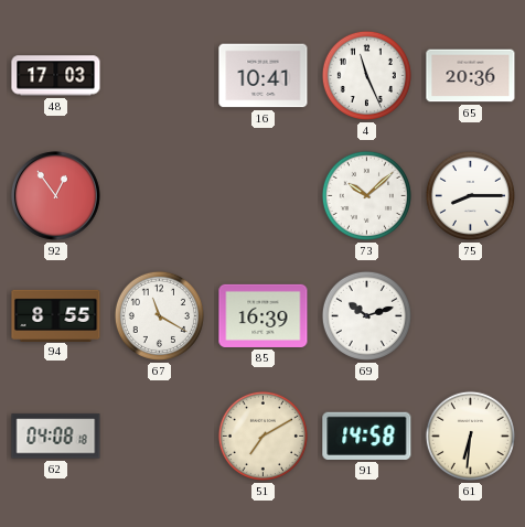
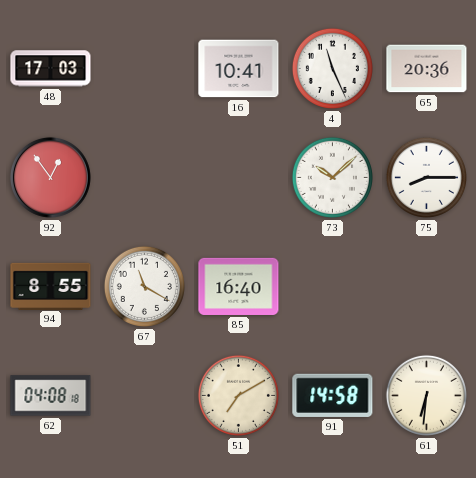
85: 16:39 -> 16:40 (239, 286)
69: 10:12 -> none (366, 315)
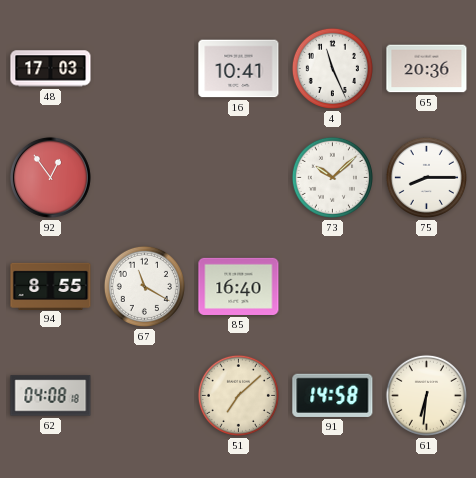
51: 7:10 -> 7:08 (238, 395)
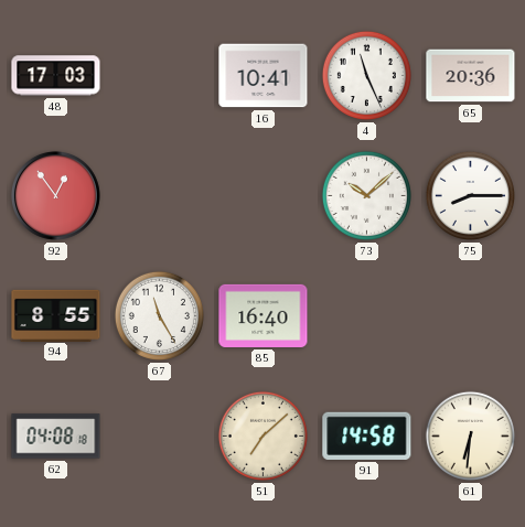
67: 11:20 -> 11:25 (159, 315)
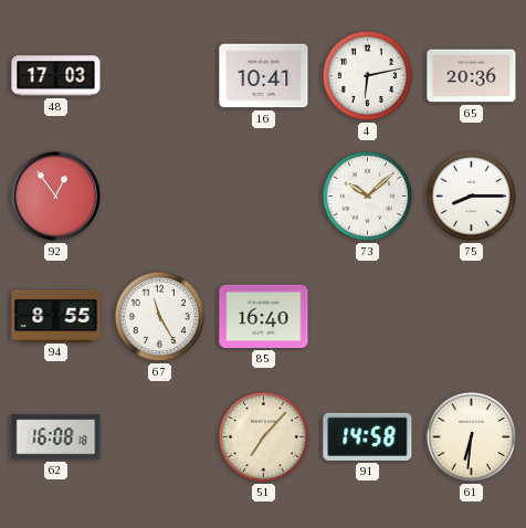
4: 11:26 -> 6:13 (367, 75)
62: 04:08 -> 16:08 (56, 437)
51: 7:08 -> 7:07 (263, 436)
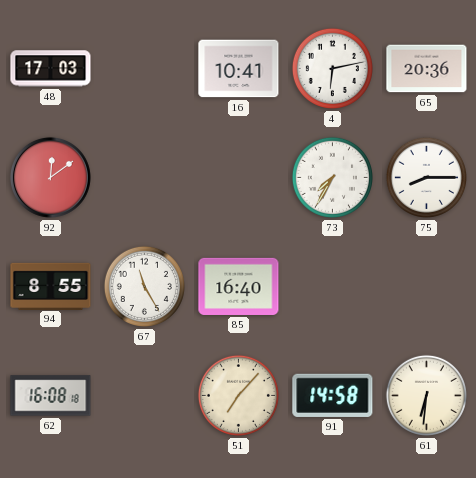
92: 12:54 -> 12:09 (50, 177)
73: 10:08 -> 7:35 (332, 177)
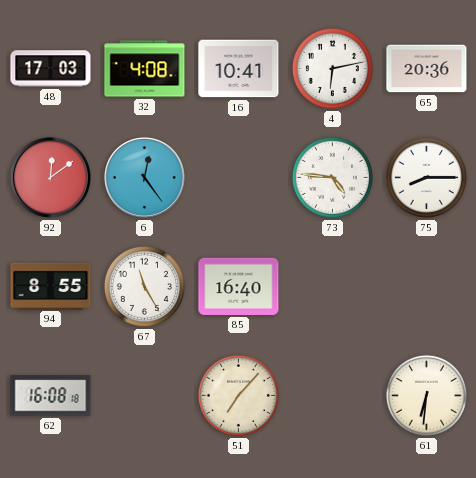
32: none -> 4:08 (145, 69)
6: none -> 12:24 (144, 177)
73: 7:35 -> 4:46 (332, 177)
91: 14:58 -> none (333, 395)
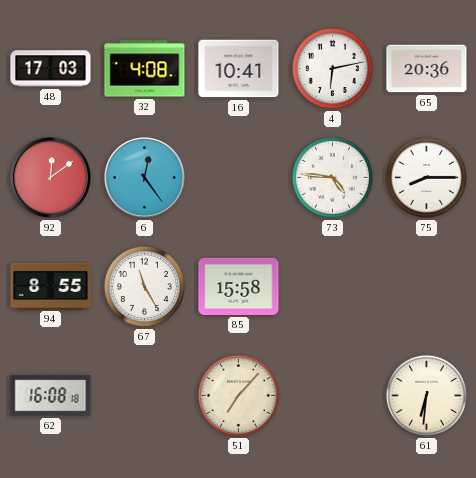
85: 16:40 -> 15:58 (239, 286)
